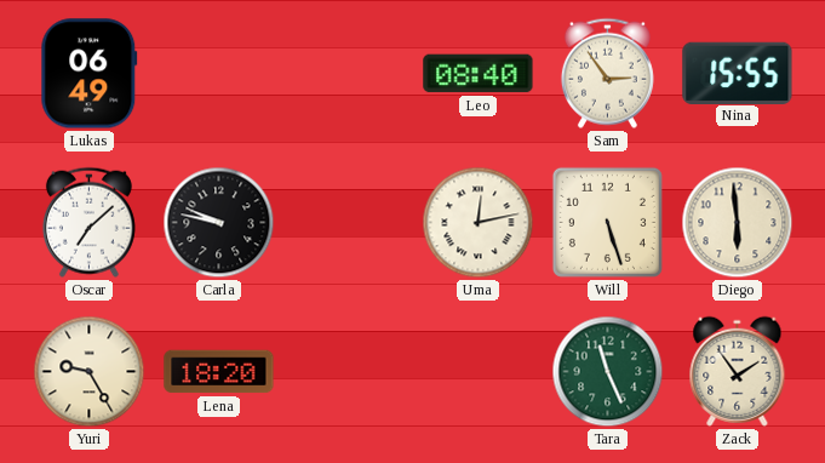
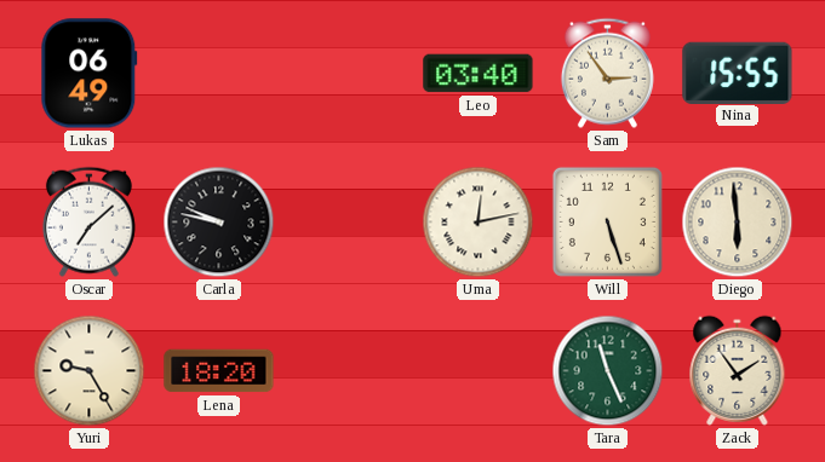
Leo: 08:40 -> 03:40 (479, 74)
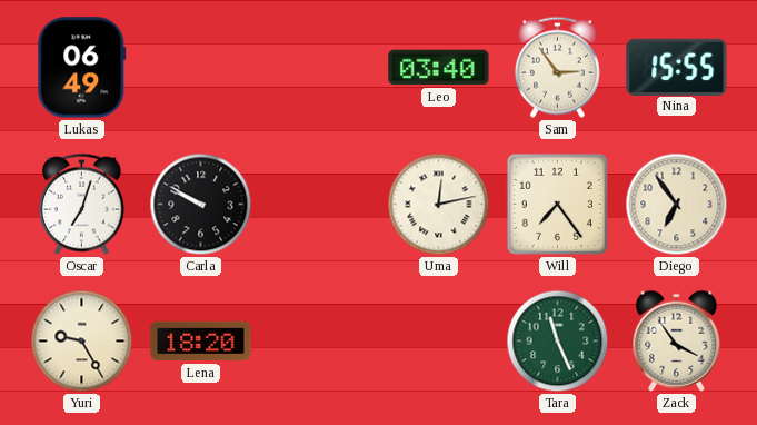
Oscar: 7:08 -> 7:03 (81, 204)
Carla: 9:47 -> 9:50 (201, 205)
Will: 5:27 -> 7:24 (557, 204)
Diego: 5:59 -> 6:54 (677, 205)
Zack: 1:54 -> 3:54 (677, 340)
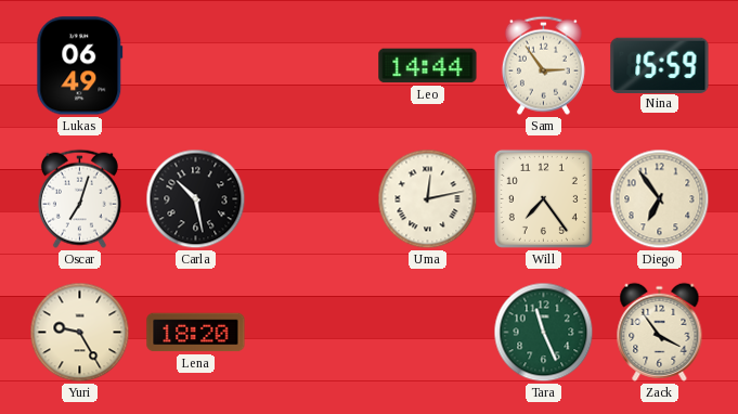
Leo: 03:40 -> 14:44 (428, 66)
Nina: 15:55 -> 15:59 (660, 65)
Carla: 9:50 -> 10:28 (196, 199)
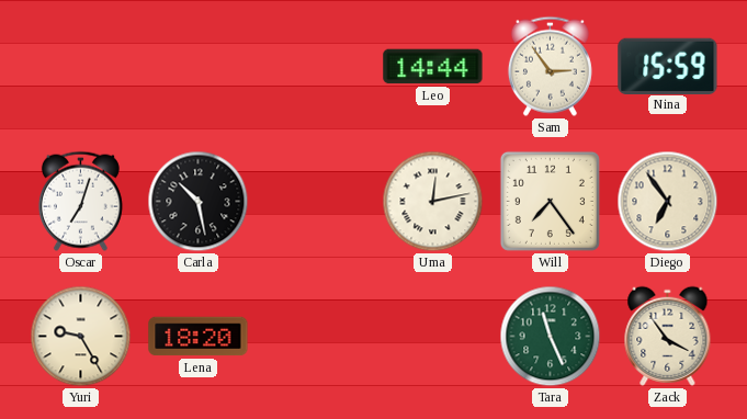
Lukas: 06:49 -> none (80, 66)
